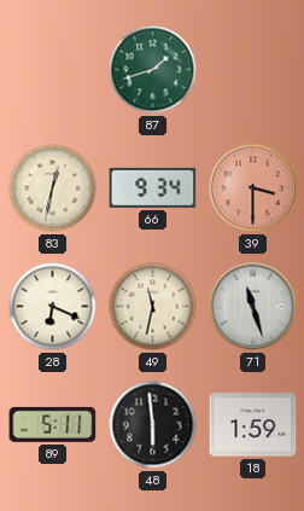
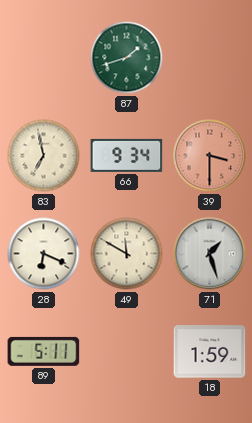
83: 12:32 -> 6:58 (44, 156)
49: 11:32 -> 11:50 (127, 254)
71: 11:27 -> 1:27 (210, 254)
48: 5:59 -> none (153, 425)
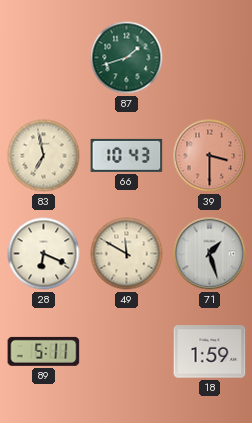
66: 9:34 -> 10:43 (127, 155)
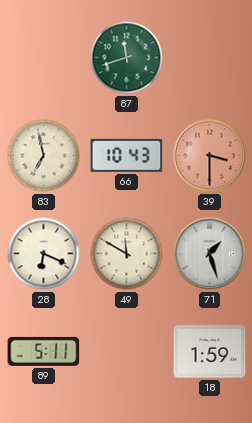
87: 1:42 -> 11:42 (127, 58)
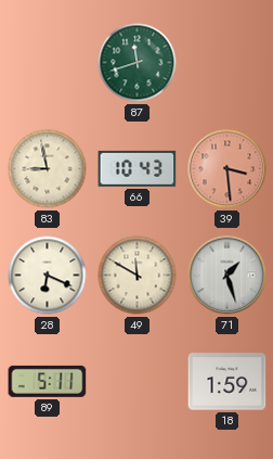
83: 6:58 -> 8:58 (48, 169)
39: 3:30 -> 3:29 (227, 169)
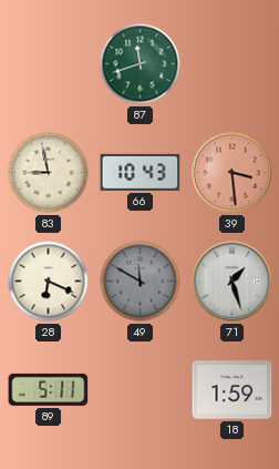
49 dial: cream -> grey (141, 282)
